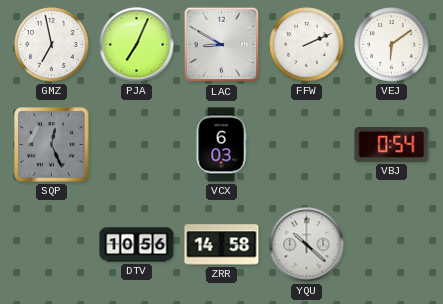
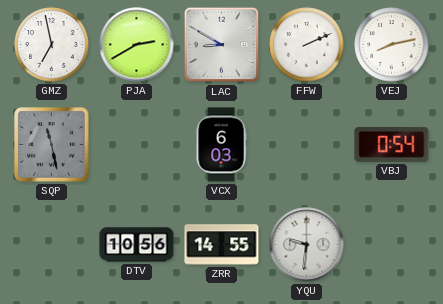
PJA: 7:04 -> 2:40 (137, 45)
VEJ: 6:09 -> 8:13 (392, 45)
SQP: 12:26 -> 11:28 (52, 145)
ZRR: 14:58 -> 14:55 (222, 245)
YQU: 10:22 -> 9:31 (307, 245)
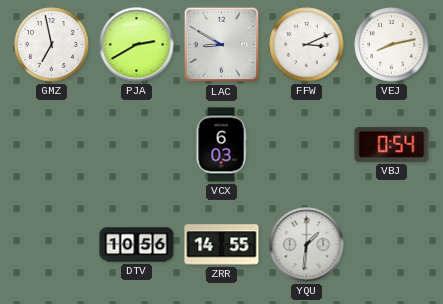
FFW: 2:11 -> 3:11 (307, 45)
SQP: 11:28 -> none (52, 145)
YQU: 9:31 -> 1:31 (307, 245)
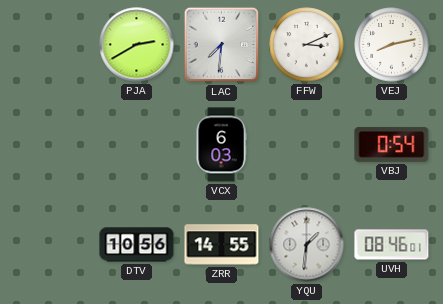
GMZ: 6:58 -> none (52, 45)
LAC: 8:50 -> 7:31 (222, 45)
UVH: none -> 08:46 (392, 245)
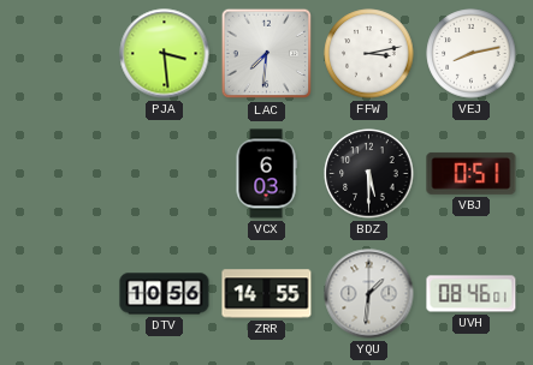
PJA: 2:40 -> 3:29 (165, 54)
FFW: 3:11 -> 3:13 (369, 54)
BDZ: none -> 5:30 (369, 174)
VBJ: 0:54 -> 0:51 (472, 173)
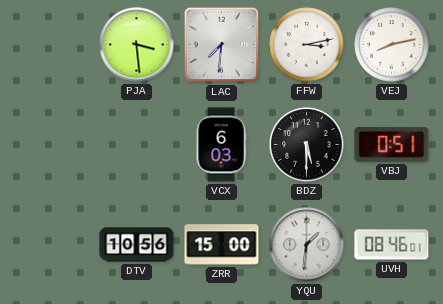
ZRR: 14:55 -> 15:00 (222, 245)
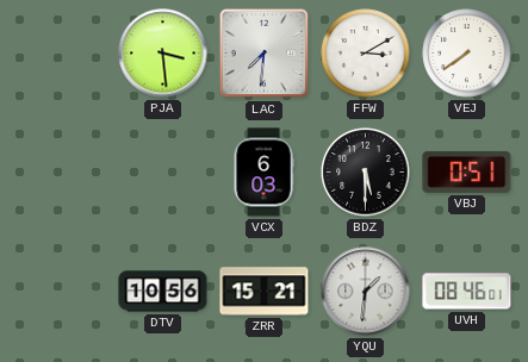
FFW: 3:13 -> 3:10 (366, 54)
VEJ: 8:13 -> 7:39 (467, 54)
ZRR: 15:00 -> 15:21 (265, 292)
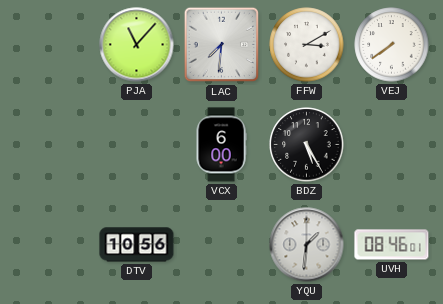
PJA: 3:29 -> 11:07 (137, 45)
VCX: 6:03 -> 6:00 (221, 145)
BDZ: 5:30 -> 5:25 (307, 145)
VBJ: 0:51 -> none (467, 171)
ZRR: 15:21 -> none (265, 292)
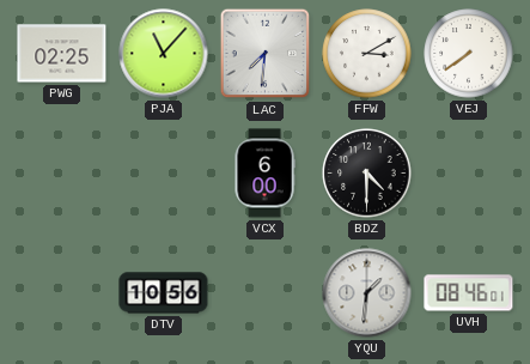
PWG: none -> 02:25 (62, 54)
BDZ: 5:25 -> 4:30 (367, 174)
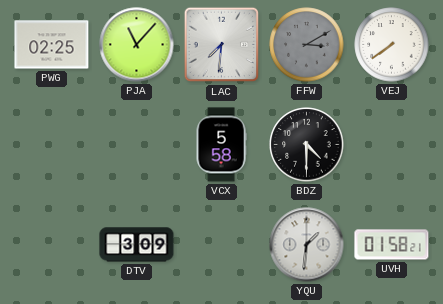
FFW dial: white -> grey (307, 45)
VCX: 6:00 -> 5:58 (221, 145)
DTV: 10:56 -> 3:09 (137, 245)
UVH: 08:46 -> 01:58 (392, 245)
